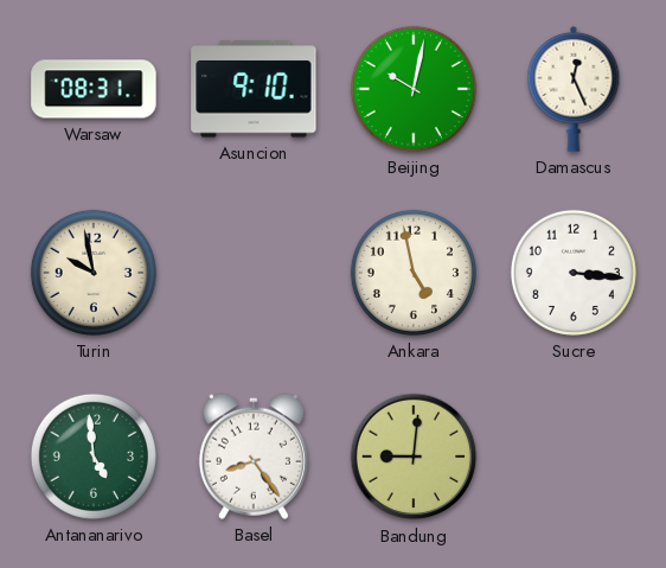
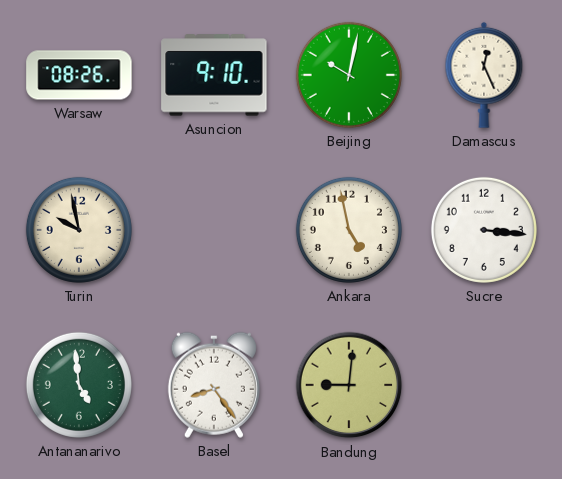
Warsaw: 08:31 -> 08:26 (79, 75)
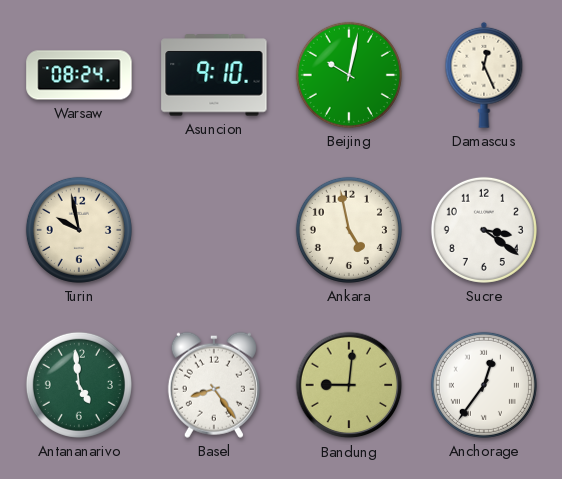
Warsaw: 08:26 -> 08:24 (79, 75)
Sucre: 3:16 -> 3:21 (484, 230)
Anchorage: none -> 12:36 (484, 385)
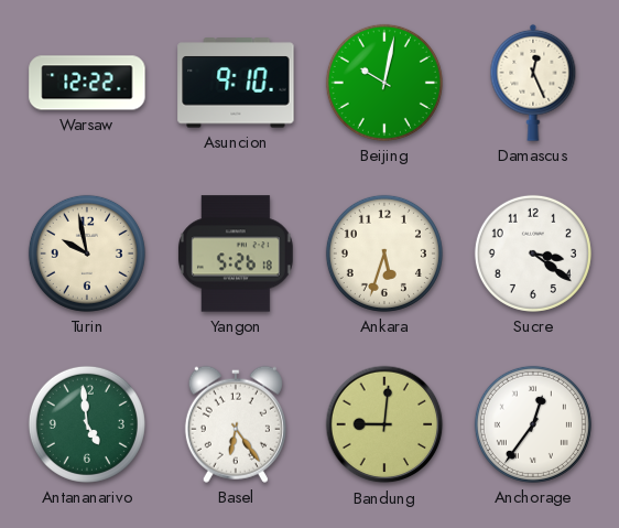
Warsaw: 08:24 -> 12:22 (87, 83)
Yangon: none -> 5:26 (237, 254)
Ankara: 4:58 -> 5:33 (384, 254)
Basel: 8:24 -> 6:24 (236, 424)
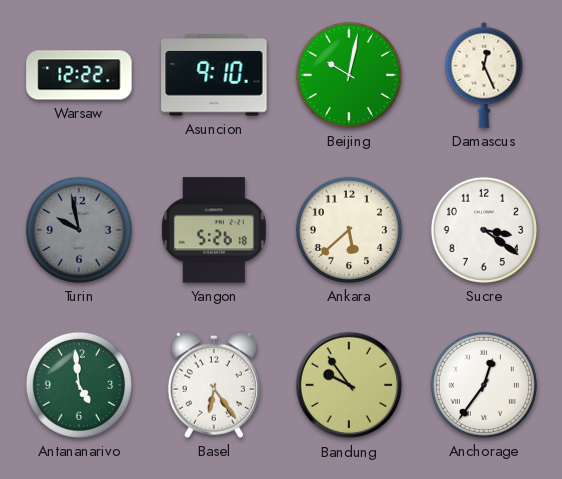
Turin dial: cream -> grey (79, 230)
Ankara: 5:33 -> 5:38 (349, 230)
Bandung: 9:01 -> 9:54 (349, 385)
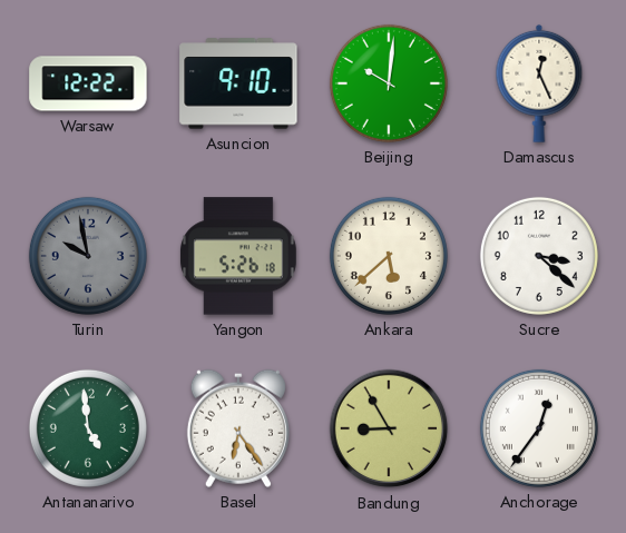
Beijing: 10:02 -> 10:01 (389, 83)
Sucre: 3:21 -> 3:22 (539, 256)
Bandung: 9:54 -> 8:55 (389, 428)
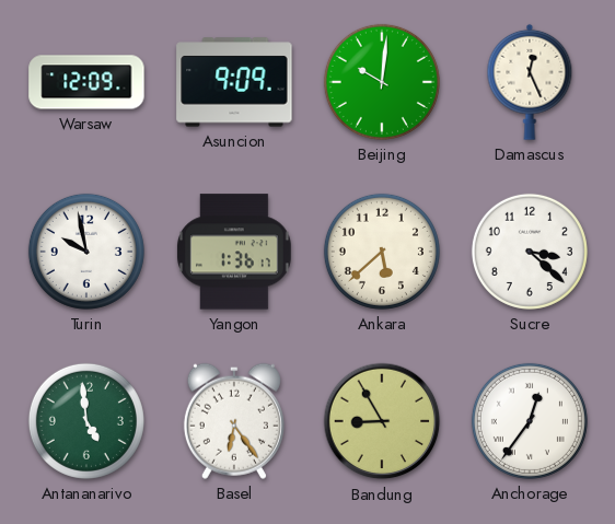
Warsaw: 12:22 -> 12:09 (86, 82)
Asuncion: 9:10 -> 9:09 (234, 82)
Turin dial: grey -> white (86, 252)
Yangon: 5:26 -> 1:36 (235, 252)
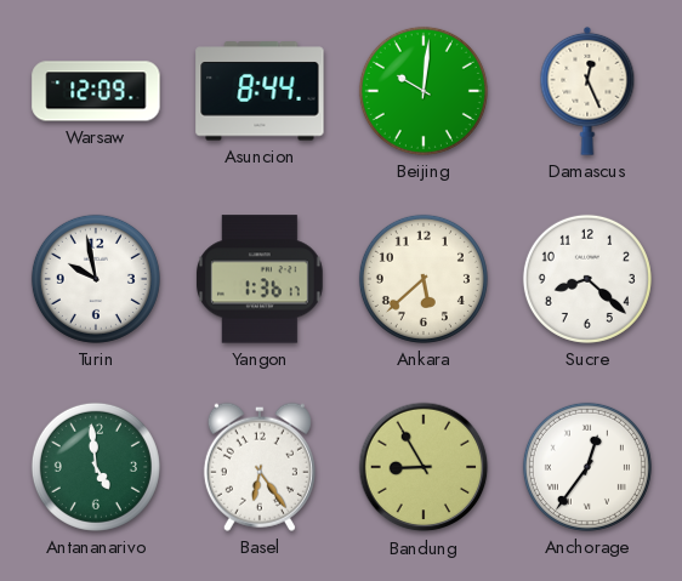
Asuncion: 9:09 -> 8:44 (260, 91)
Sucre: 3:22 -> 8:22 (587, 279)
